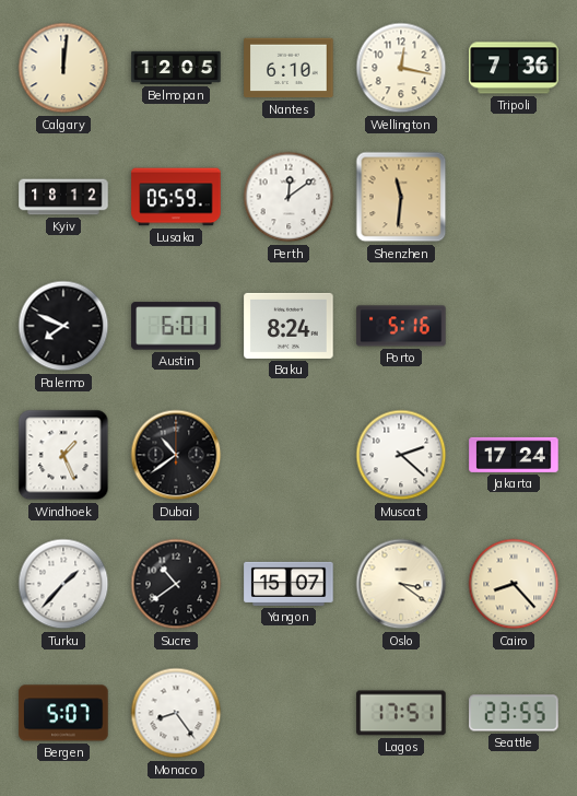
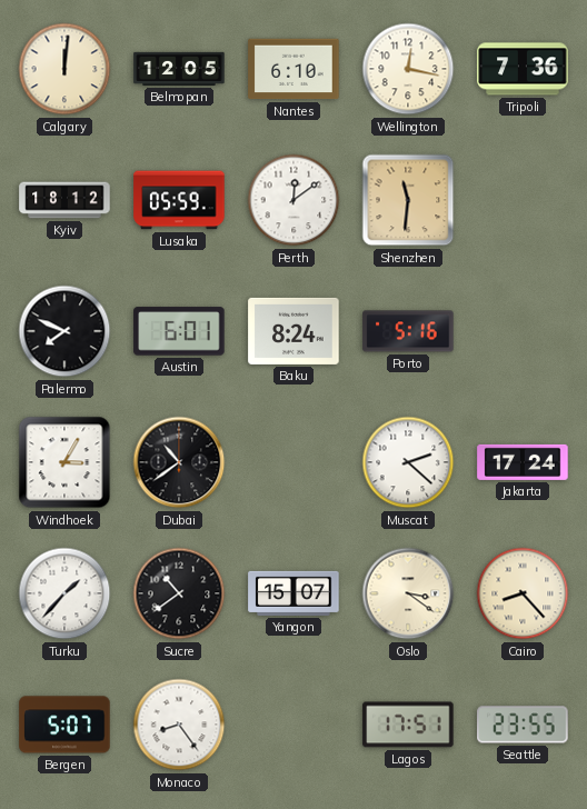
Windhoek: 1:26 -> 3:05 (64, 462)
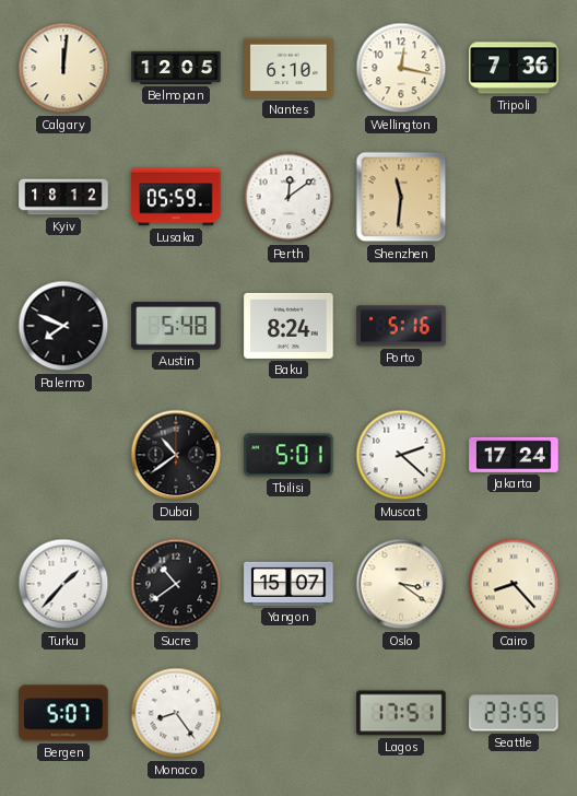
Austin: 6:01 -> 5:48 (176, 326)
Windhoek: 3:05 -> none (64, 462)
Tbilisi: none -> 5:01 (288, 455)
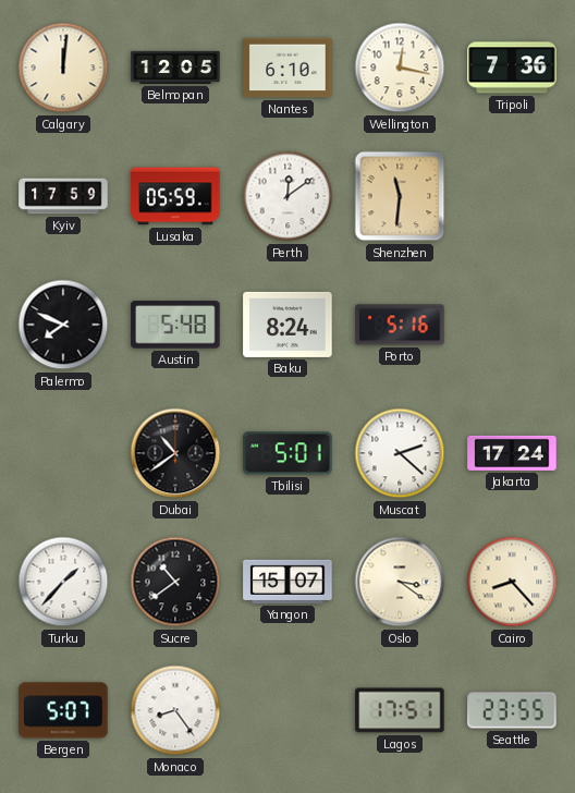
Kyiv: 18:12 -> 17:59 (63, 196)
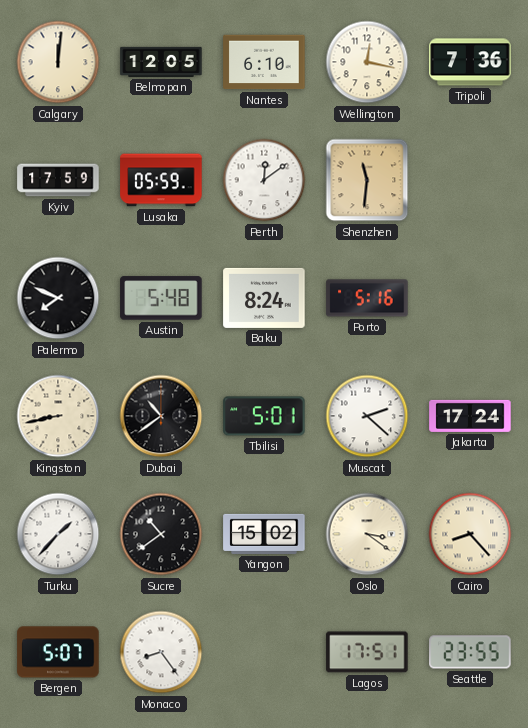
Kingston: none -> 8:43 (58, 416)
Yangon: 15:07 -> 15:02 (264, 534)
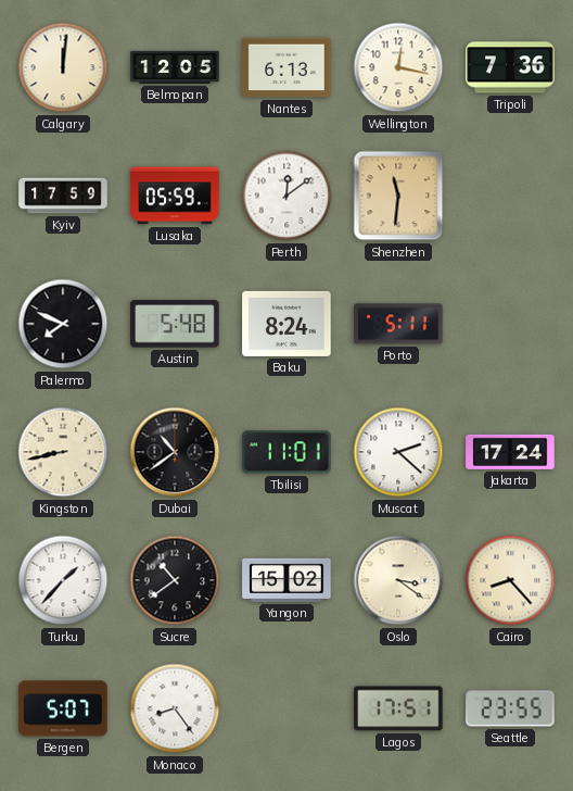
Nantes: 6:10 -> 6:13 (286, 67)
Porto: 5:16 -> 5:11 (398, 324)
Tbilisi: 5:01 -> 11:01 (286, 452)
